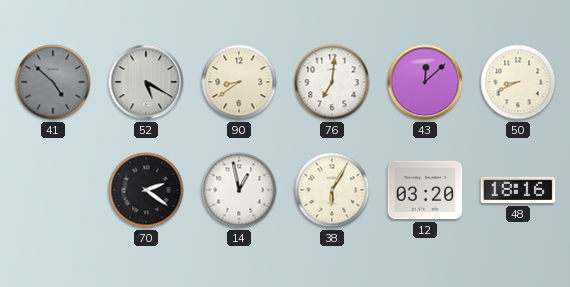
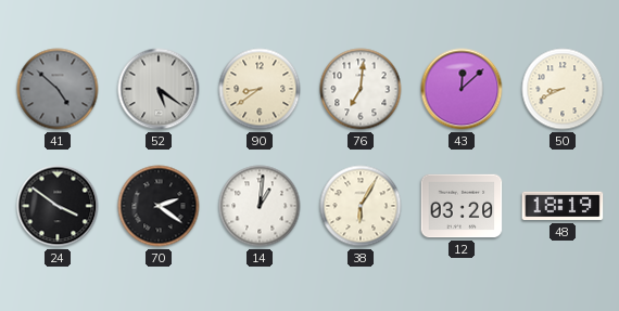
52: 5:20 -> 5:21 (159, 89)
24: none -> 3:51 (58, 206)
14: 12:58 -> 1:01 (260, 206)
48: 18:16 -> 18:19 (563, 206)
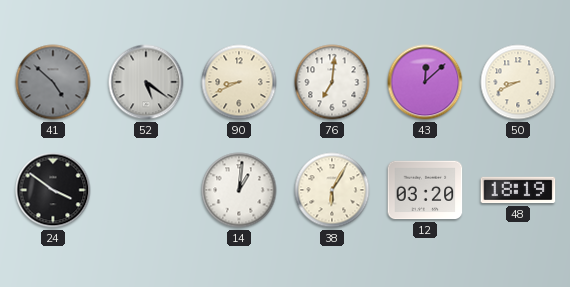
90: 8:39 -> 8:41 (239, 82)
70: 2:21 -> none (159, 206)
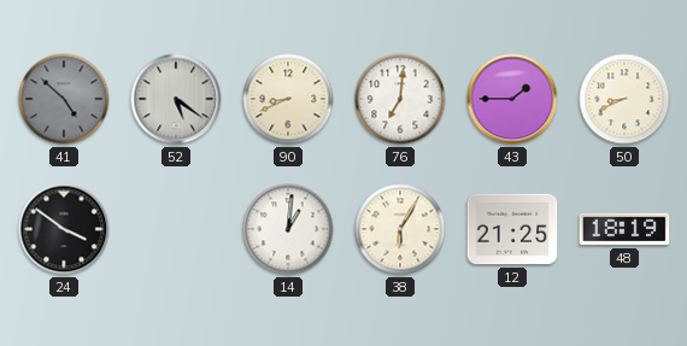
43: 12:08 -> 1:45 (512, 99)
12: 03:20 -> 21:25 (512, 229)
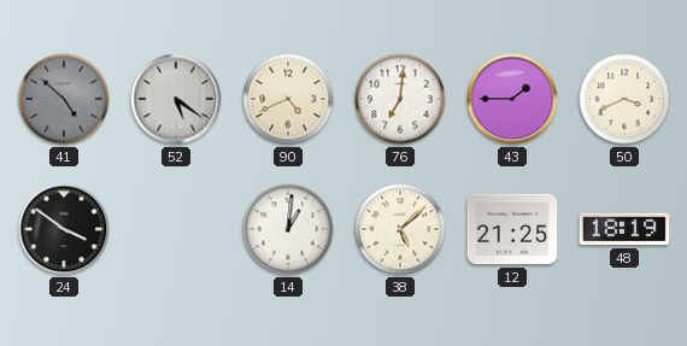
90: 8:41 -> 4:41 (288, 99)
50: 8:41 -> 3:41 (624, 99)
38: 6:05 -> 5:08 (400, 229)
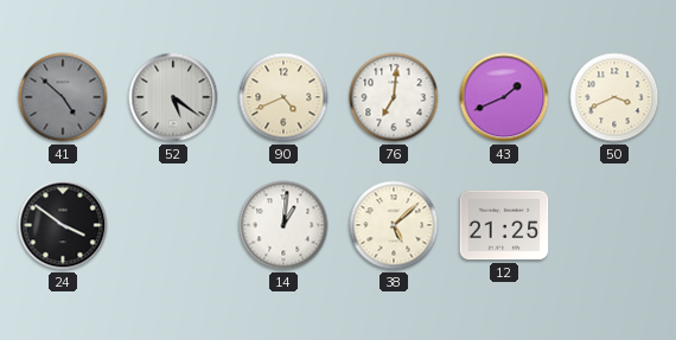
43: 1:45 -> 1:41 (504, 97)
48: 18:19 -> none (624, 229)
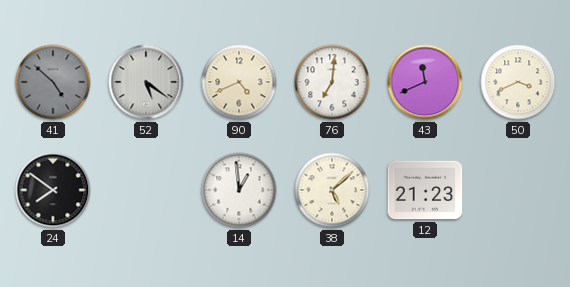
43: 1:41 -> 11:41 (425, 82)
24: 3:51 -> 7:51 (53, 190)
14: 1:01 -> 12:59 (239, 190)
12: 21:25 -> 21:23 (425, 190)
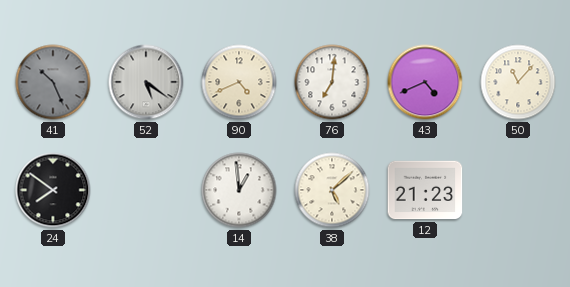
41: 4:52 -> 10:26 (53, 82)
43: 11:41 -> 4:41 (425, 82)
50: 3:41 -> 11:07 (518, 82)
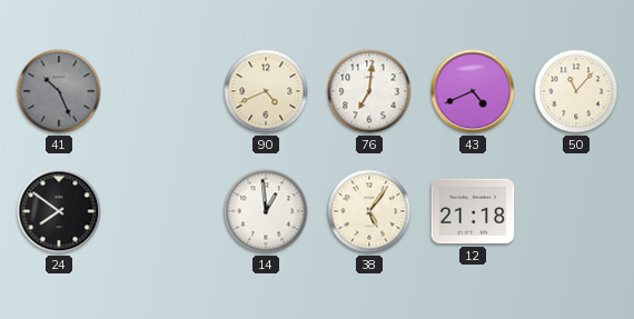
52: 5:21 -> none (146, 82)
38: 5:08 -> 5:06 (369, 211)
12: 21:23 -> 21:18 (473, 211)
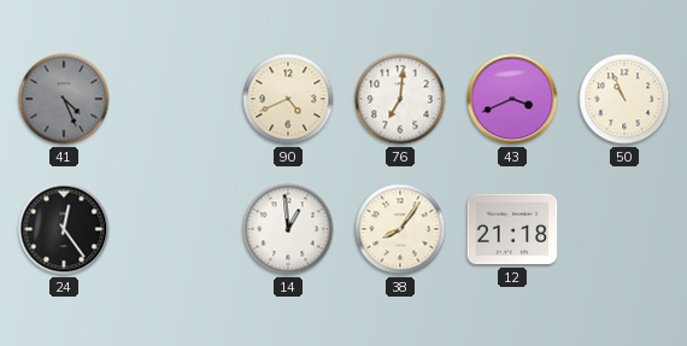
41: 10:26 -> 4:26 (64, 99)
43: 4:41 -> 3:41 (512, 99)
50: 11:07 -> 10:56 (624, 99)
24: 7:51 -> 12:24 (64, 229)
38: 5:06 -> 8:06 (400, 229)
